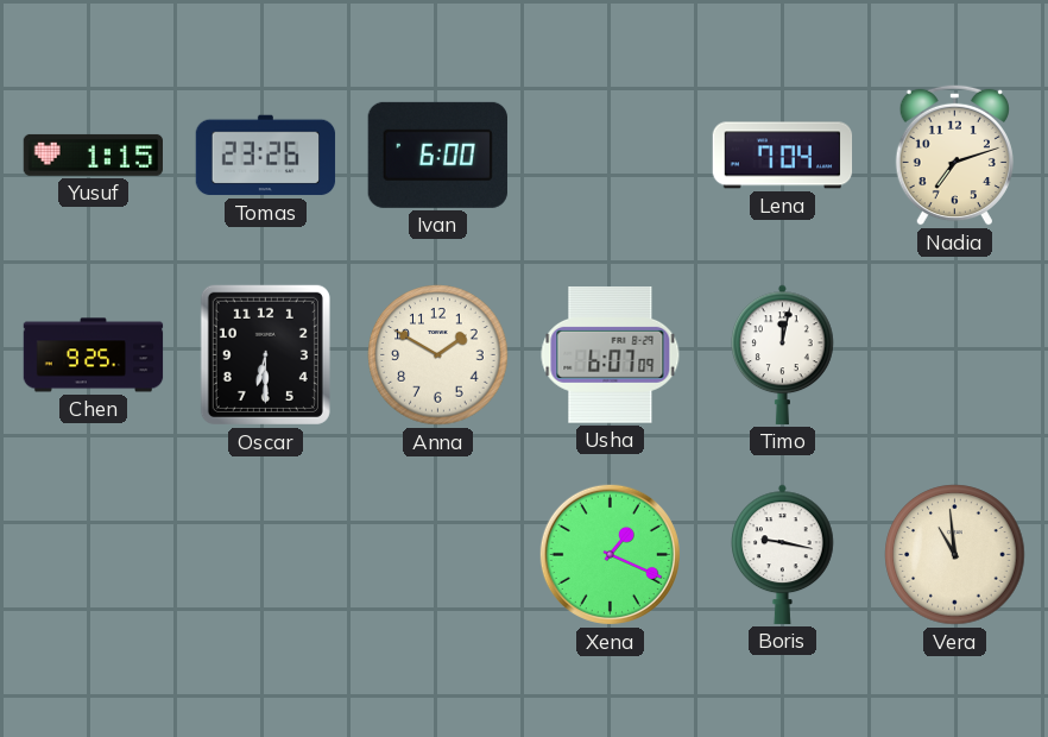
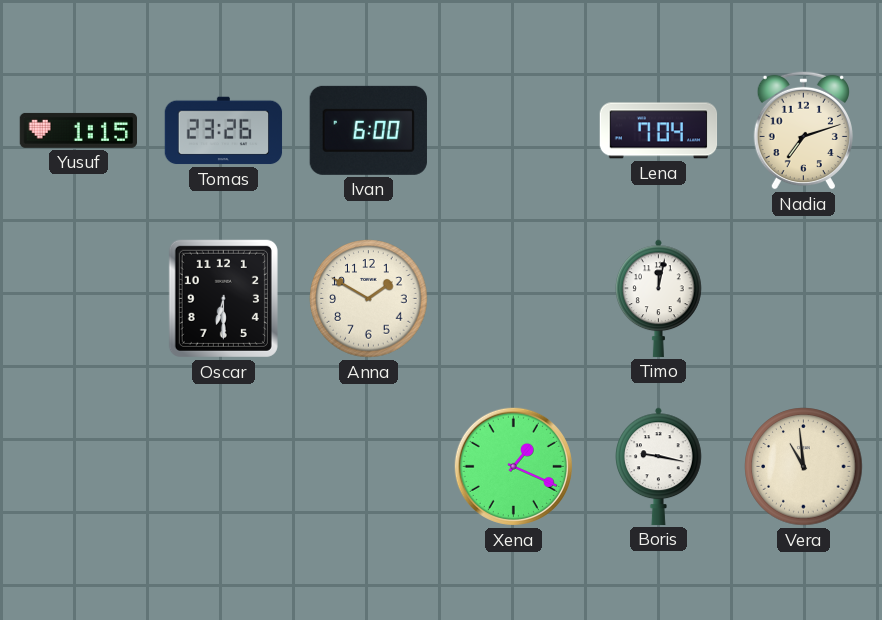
Chen: 9:25 -> none (94, 355)
Usha: 6:07 -> none (611, 354)
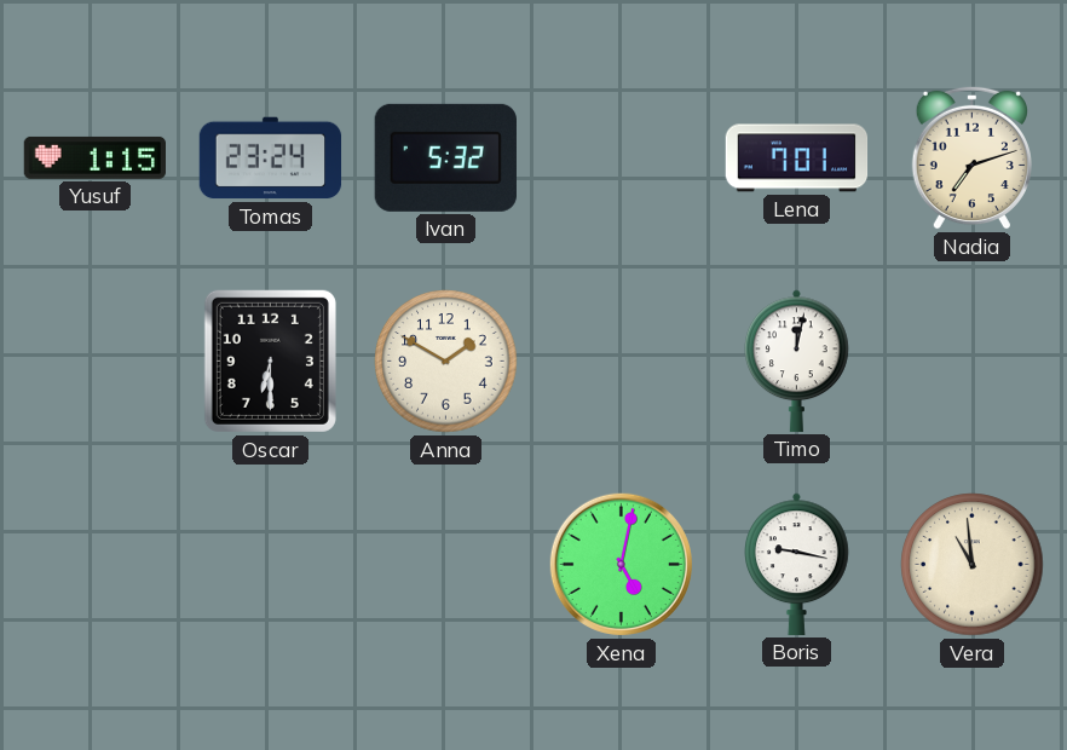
Tomas: 23:26 -> 23:24 (271, 158)
Ivan: 6:00 -> 5:32 (445, 157)
Lena: 7:04 -> 7:01 (797, 158)
Xena: 1:19 -> 5:02 (621, 564)
